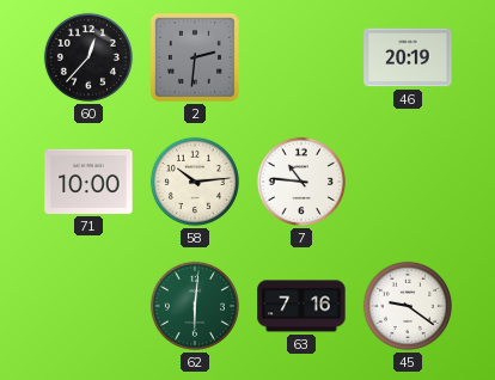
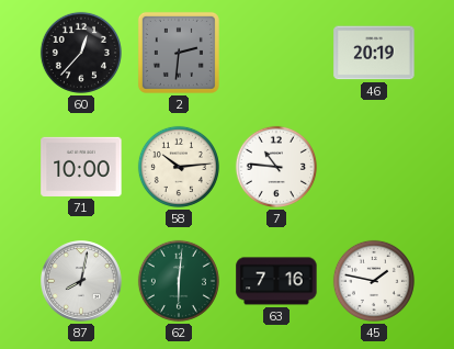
87: none -> 8:02 (81, 281)
45: 9:21 -> 1:47 (374, 281)
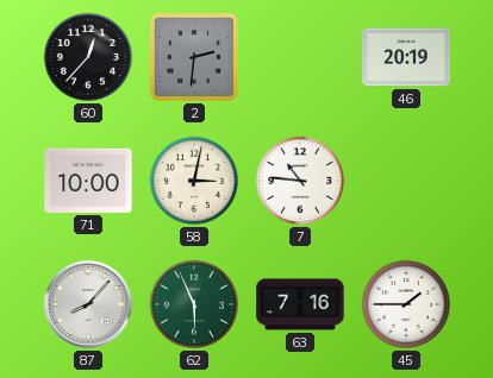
58: 10:14 -> 3:02 (194, 181)
87: 8:02 -> 8:07 (88, 304)
62: 6:01 -> 5:56 (194, 304)
45: 1:47 -> 1:45 (406, 304)
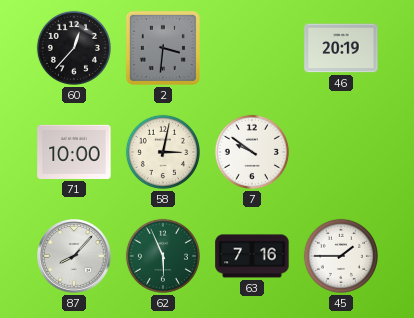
2: 2:31 -> 3:31 (163, 48)
7: 10:46 -> 9:51 (252, 152)
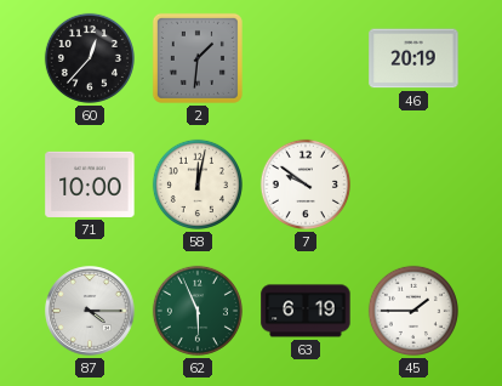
2: 3:31 -> 1:31 (198, 58)
58: 3:02 -> 12:02 (198, 185)
87: 8:07 -> 4:15 (90, 311)
63: 7:16 -> 6:19 (306, 311)
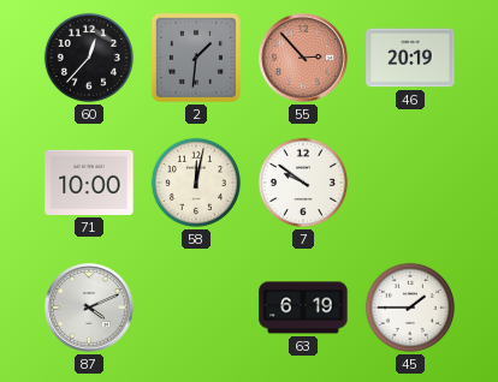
55: none -> 2:53 (303, 58)
87: 4:15 -> 4:11 (89, 308)
62: 5:56 -> none (198, 311)
